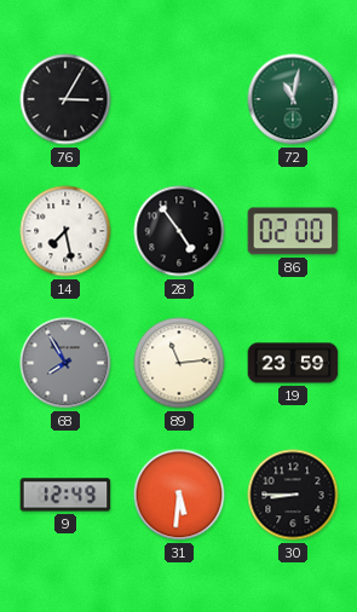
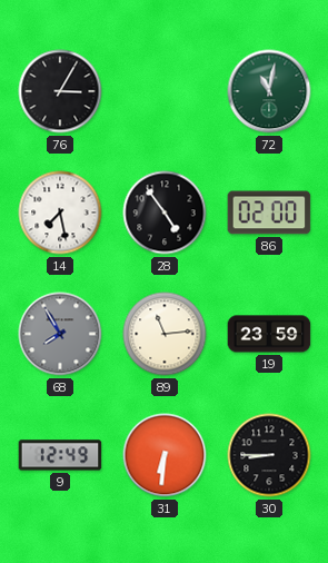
31: 5:31 -> 6:31 (165, 455)
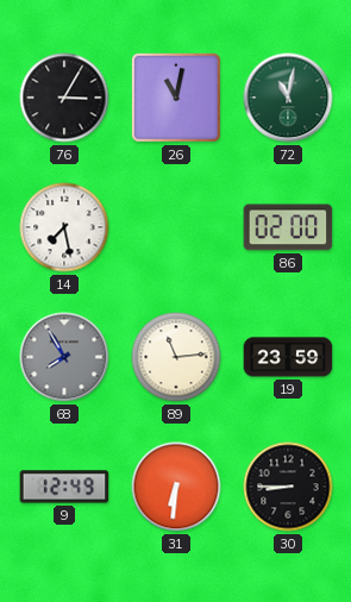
26: none -> 11:02 (176, 98)
28: 4:54 -> none (165, 213)
